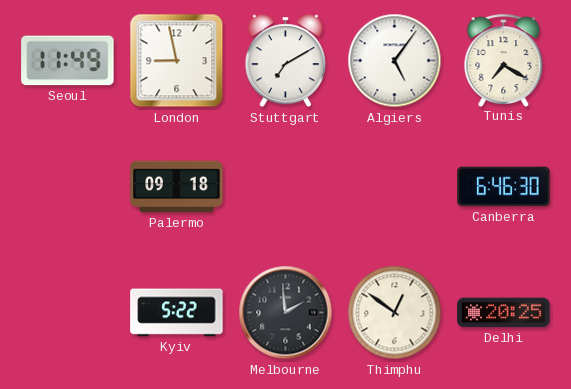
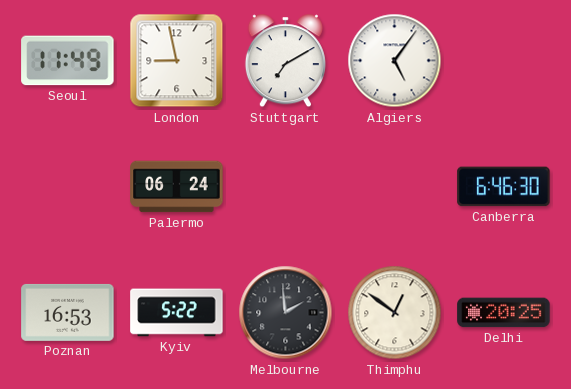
Tunis: 7:20 -> none (504, 60)
Palermo: 09:18 -> 06:24 (177, 187)
Poznan: none -> 16:53 (68, 312)
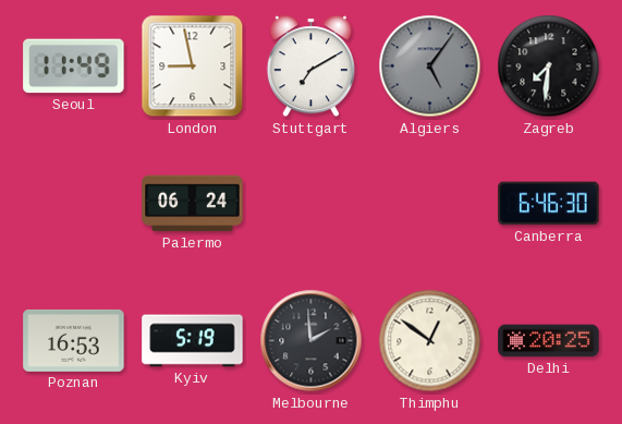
Algiers dial: white -> grey (430, 66)
Zagreb: none -> 7:31 (549, 66)
Kyiv: 5:22 -> 5:19 (193, 341)
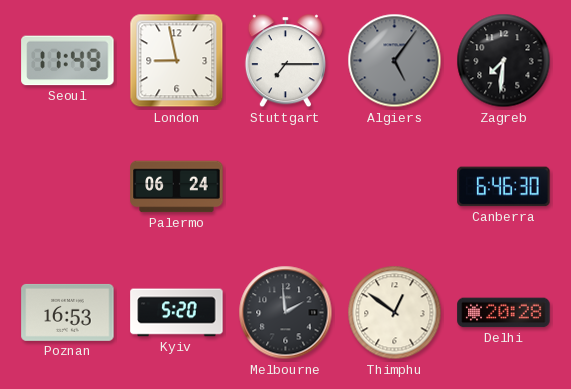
Stuttgart: 7:10 -> 7:15 (285, 61)
Kyiv: 5:19 -> 5:20 (177, 313)
Delhi: 20:25 -> 20:28 (504, 313)
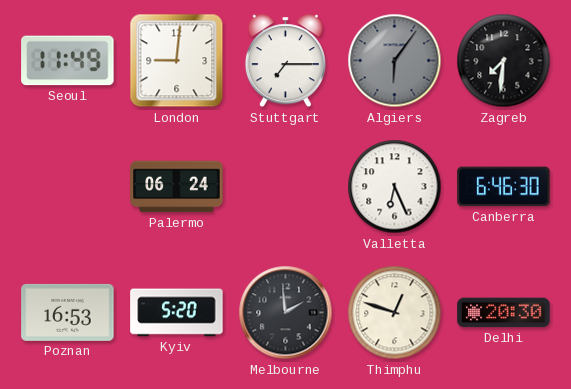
London: 8:58 -> 9:01 (177, 61)
Algiers: 5:06 -> 6:06 (395, 61)
Valletta: none -> 6:26 (395, 187)
Thimphu: 12:51 -> 12:48 (395, 313)
Delhi: 20:28 -> 20:30 (504, 313)
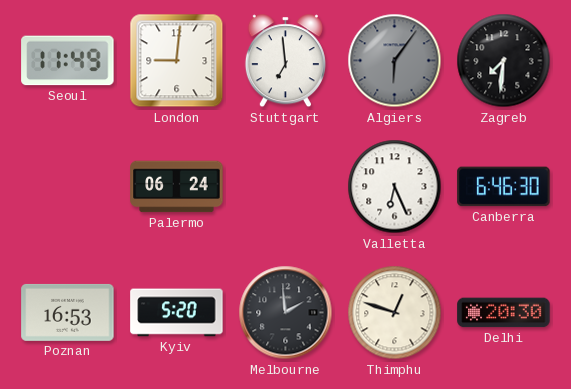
Stuttgart: 7:15 -> 6:59 (285, 61)
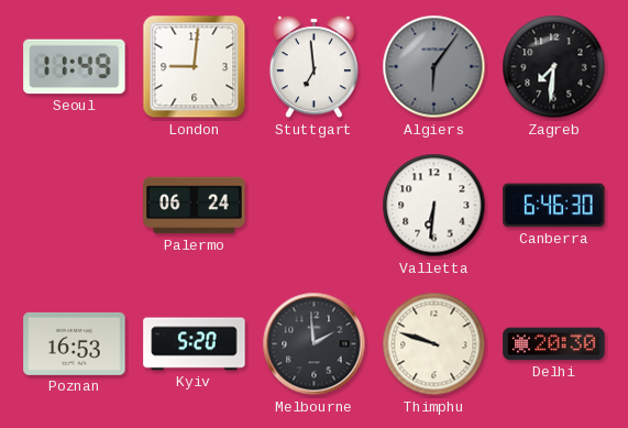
Valletta: 6:26 -> 6:31 (434, 206)
Thimphu: 12:48 -> 9:48 (434, 344)
